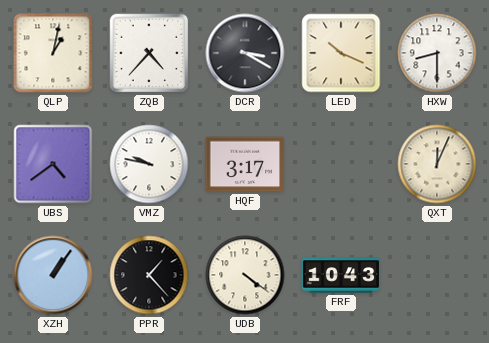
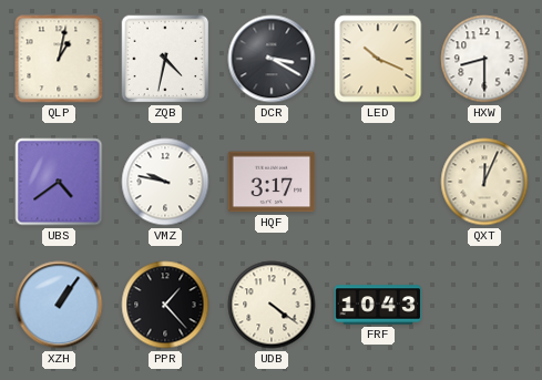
ZQB: 4:37 -> 4:32 (165, 59)
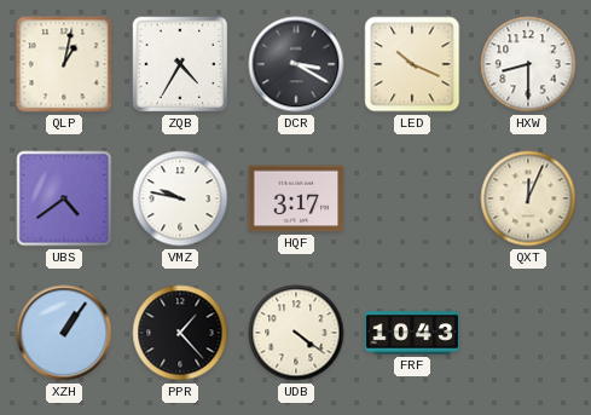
ZQB: 4:32 -> 4:35 (180, 64)
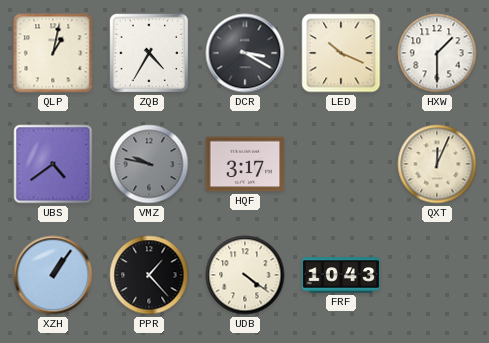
HXW: 8:30 -> 1:30 (437, 53)
VMZ dial: white -> grey (149, 164)
